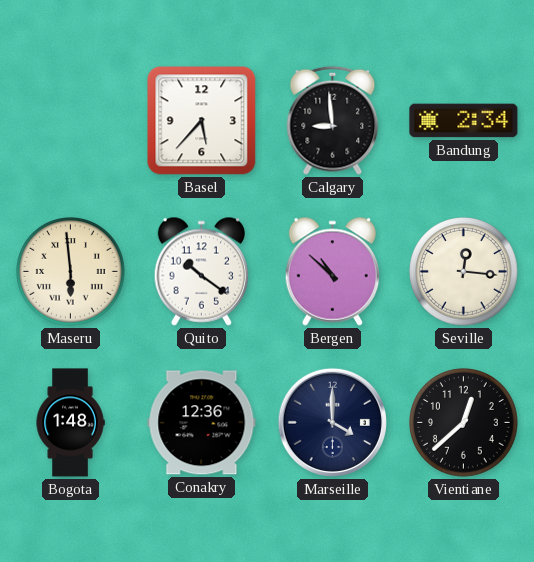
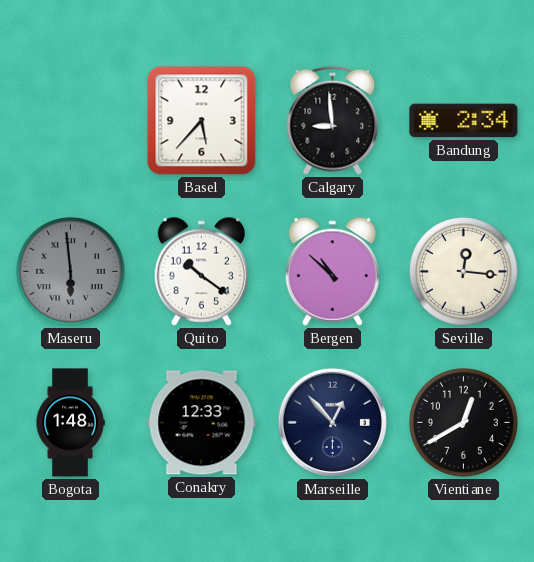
Maseru dial: cream -> grey (71, 272)
Conakry: 12:36 -> 12:33 (202, 423)
Marseille: 4:00 -> 12:53 (332, 422)
Vientiane: 12:38 -> 12:40 (464, 423)
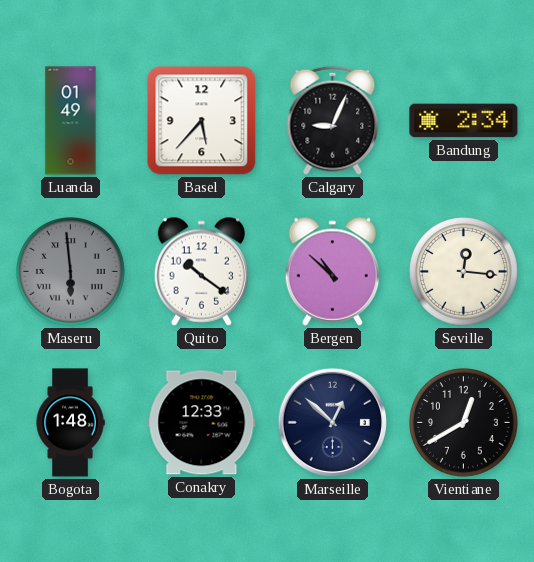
Luanda: none -> 01:49 (71, 121)
Calgary: 8:59 -> 9:04 (333, 120)
Marseille: 12:53 -> 12:52 (332, 422)
